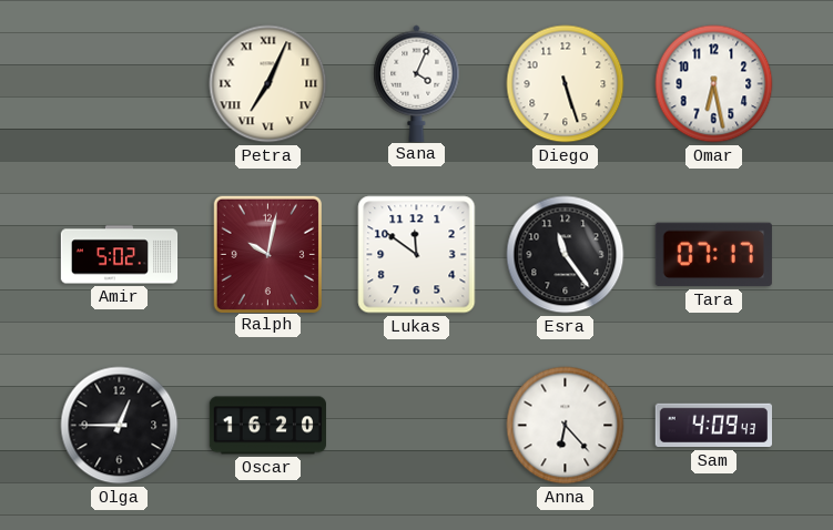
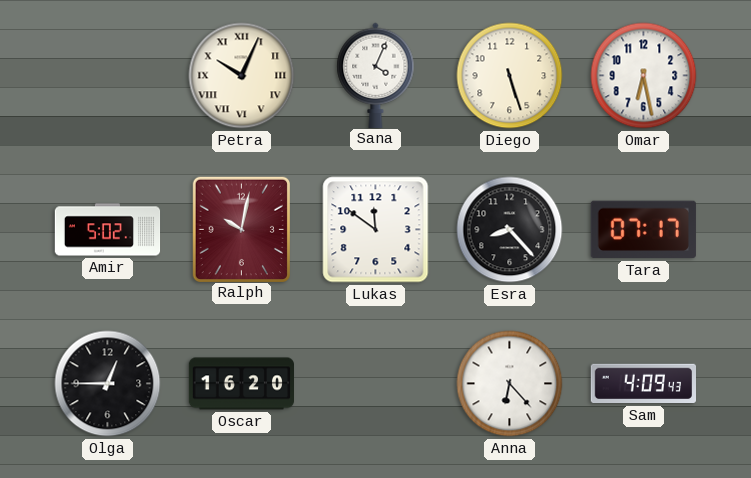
Petra: 7:04 -> 10:04 (242, 76)
Esra: 11:24 -> 8:23 (510, 230)
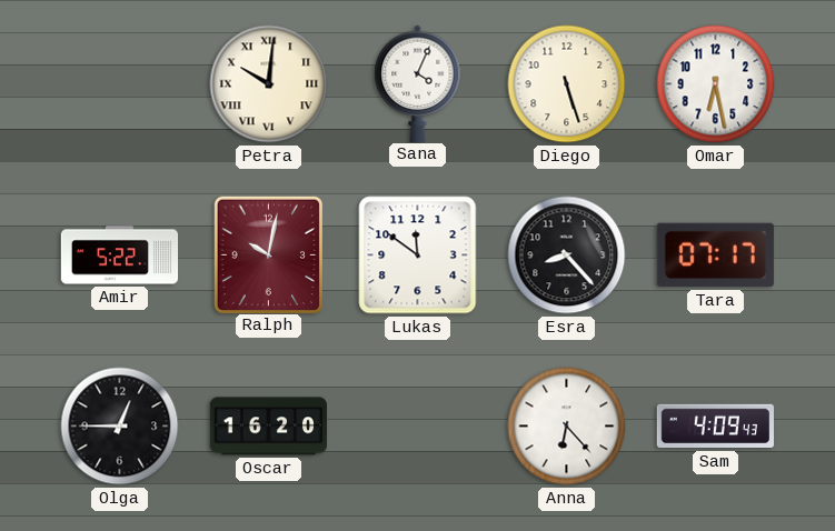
Petra: 10:04 -> 10:01 (269, 84)
Amir: 5:02 -> 5:22 (120, 256)
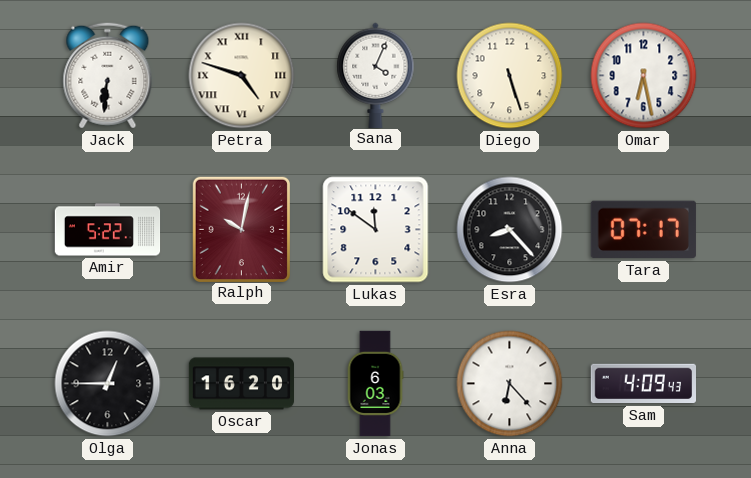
Jack: none -> 6:31 (108, 76)
Petra: 10:01 -> 4:48 (242, 76)
Jonas: none -> 6:03 (375, 384)
